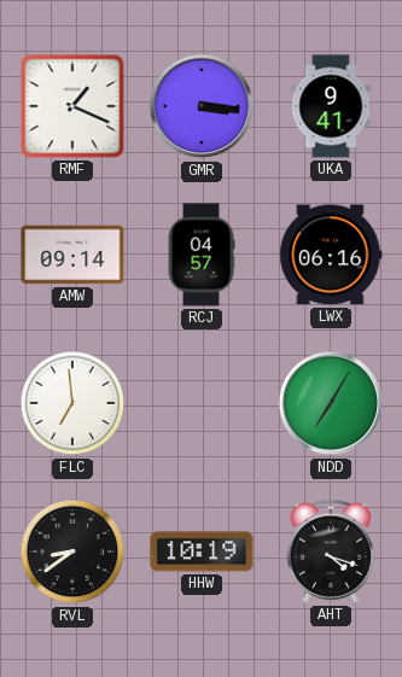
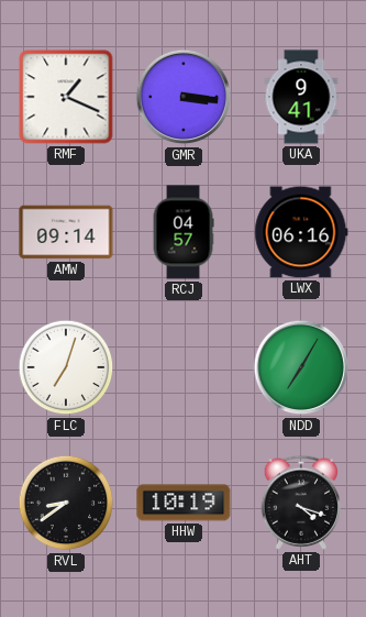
FLC: 6:59 -> 7:03 (66, 367)
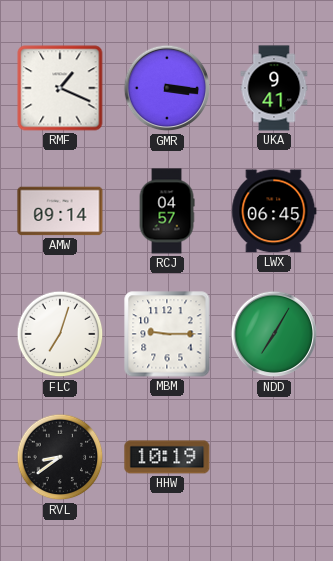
LWX: 06:16 -> 06:45 (274, 211)
MBM: none -> 9:15 (167, 334)
AHT: 4:18 -> none (300, 503)
